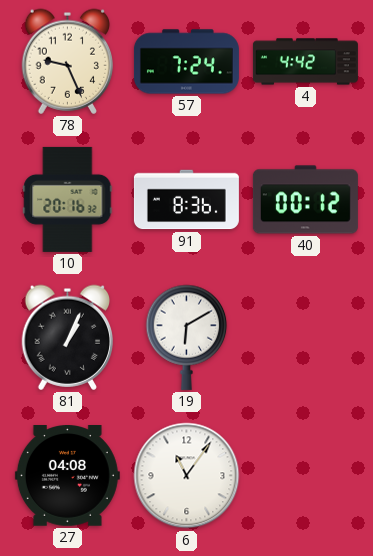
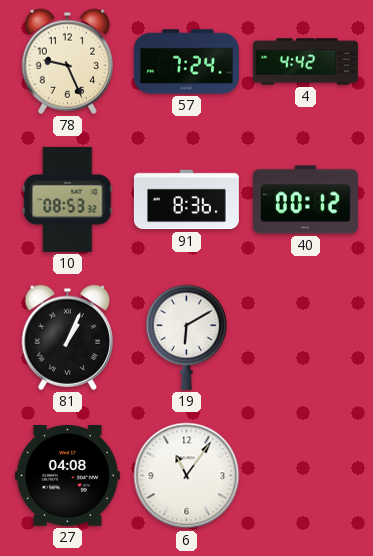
10: 20:16 -> 08:53 (68, 199)
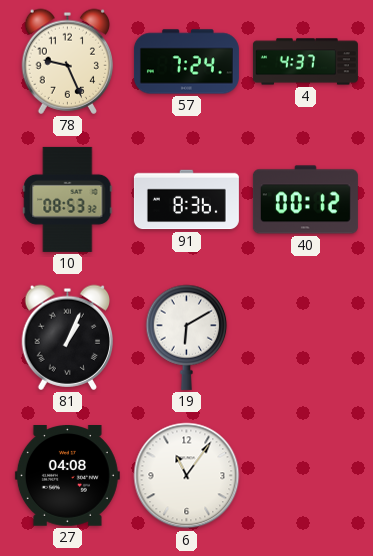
4: 4:42 -> 4:37 (305, 62)
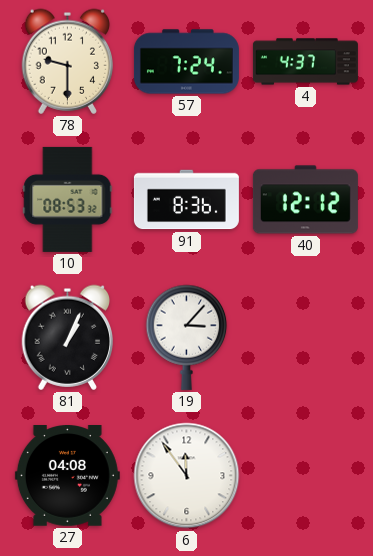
78: 9:26 -> 9:30 (67, 61)
40: 00:12 -> 12:12 (305, 200)
19: 6:10 -> 3:07 (187, 337)
6: 11:06 -> 11:54 (187, 476)
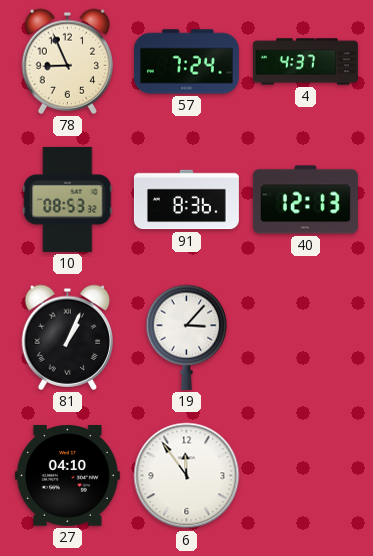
78: 9:30 -> 8:56 (67, 61)
40: 12:12 -> 12:13 (305, 200)
27: 04:08 -> 04:10 (67, 476)
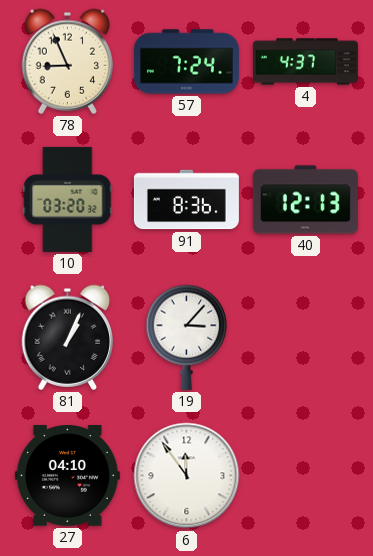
10: 08:53 -> 03:20 (68, 199)
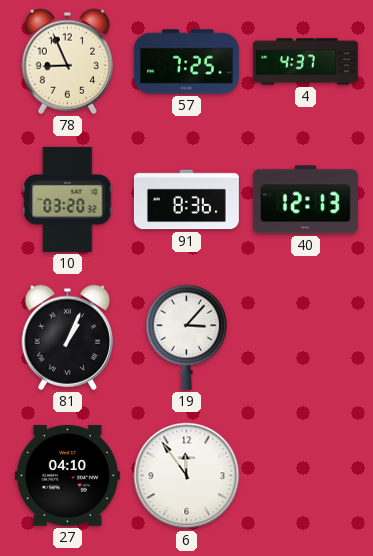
57: 7:24 -> 7:25 (186, 62)
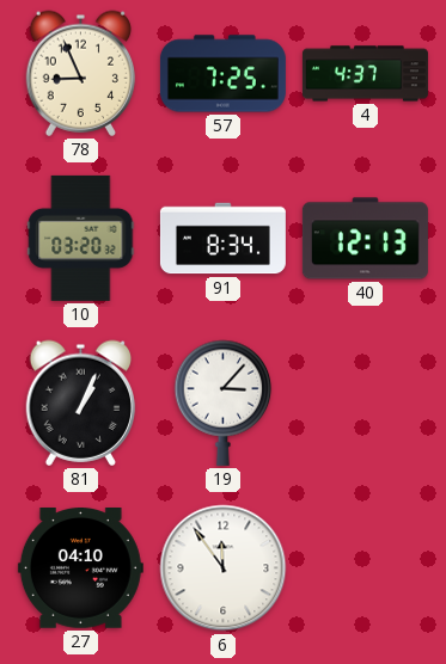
91: 8:36 -> 8:34 (222, 239)
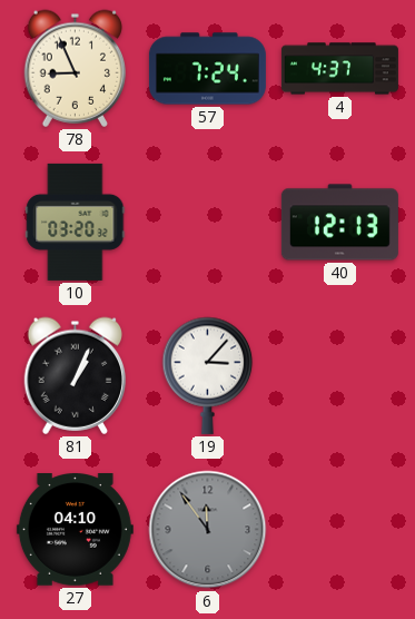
57: 7:25 -> 7:24 (207, 69)
91: 8:34 -> none (222, 239)
6 dial: white -> grey (208, 530)
